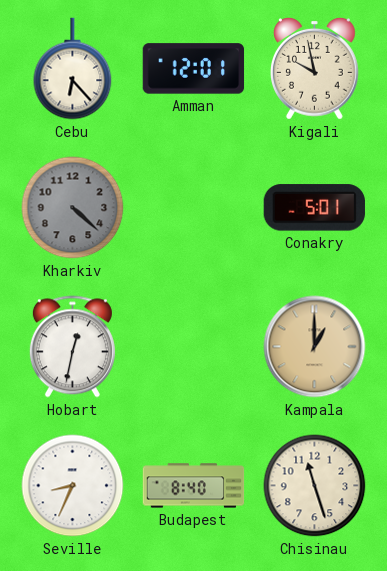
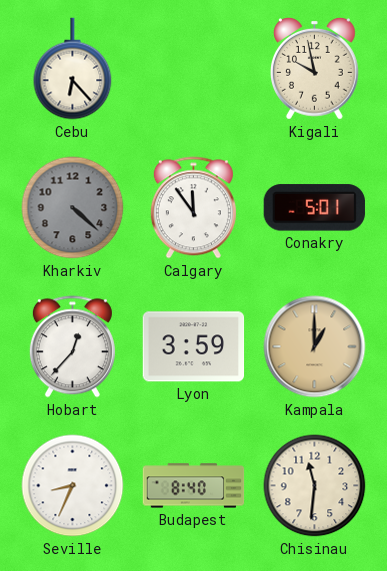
Amman: 12:01 -> none (194, 69)
Calgary: none -> 11:54 (193, 208)
Hobart: 12:32 -> 12:37 (72, 347)
Lyon: none -> 3:59 (194, 347)
Chisinau: 11:27 -> 11:31 (315, 486)
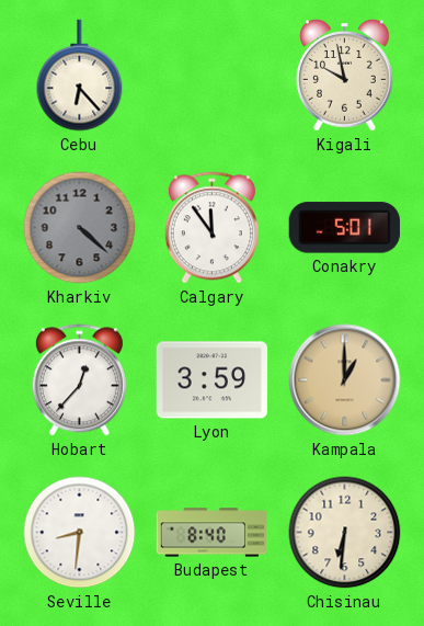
Seville: 8:34 -> 8:31 (80, 533)
Chisinau: 11:31 -> 6:31 (345, 533)
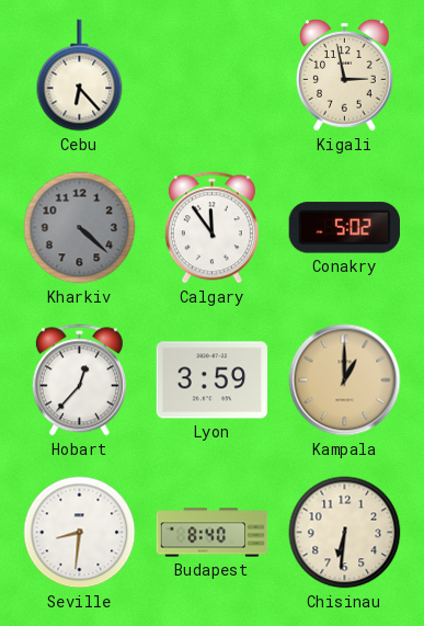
Kigali: 9:58 -> 2:58 (345, 75)
Conakry: 5:01 -> 5:02 (344, 228)
